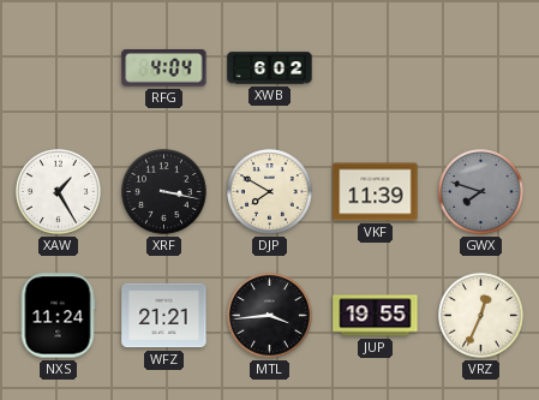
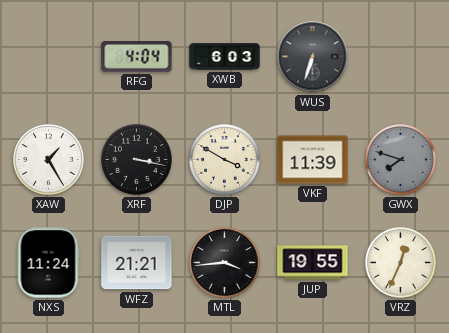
XWB: 6:02 -> 6:03 (225, 57)
WUS: none -> 6:33 (313, 57)
DJP: 7:50 -> 3:50 (225, 160)
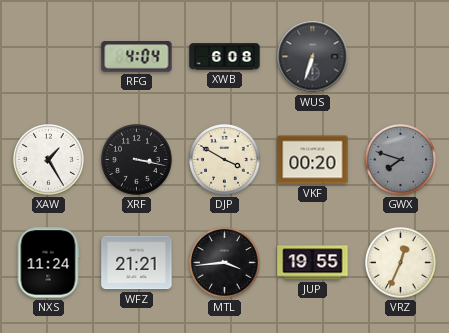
XWB: 6:03 -> 6:08 (225, 57)
VKF: 11:39 -> 00:20 (313, 160)
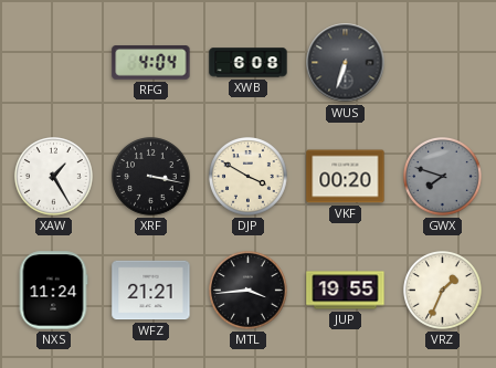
VRZ: 12:34 -> 1:34 (443, 291)
